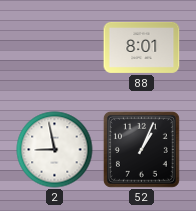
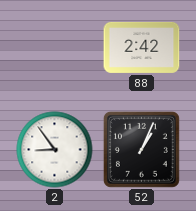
88: 8:01 -> 2:42 (142, 47)
2: 8:58 -> 8:54 (55, 150)
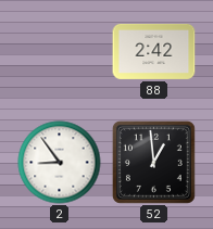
52: 1:04 -> 12:59 (153, 162)
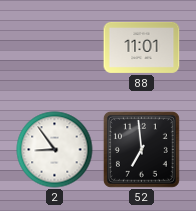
88: 2:42 -> 11:01 (142, 47)
52: 12:59 -> 6:59 (141, 149)
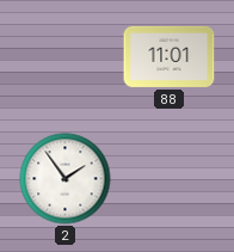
2: 8:54 -> 1:54 (66, 179)
52: 6:59 -> none (141, 149)
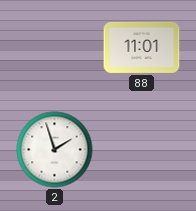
2: 1:54 -> 1:57 (55, 150)
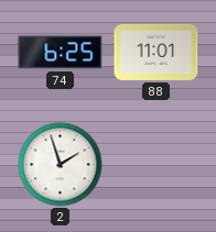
74: none -> 6:25 (61, 53)
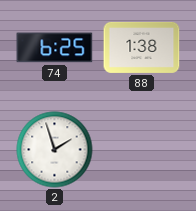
88: 11:01 -> 1:38 (142, 47)
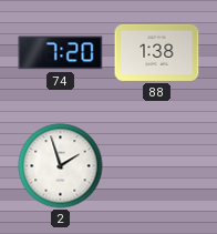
74: 6:25 -> 7:20 (61, 53)
